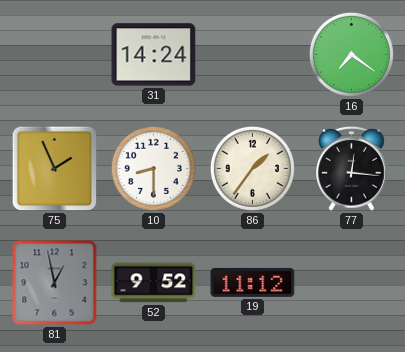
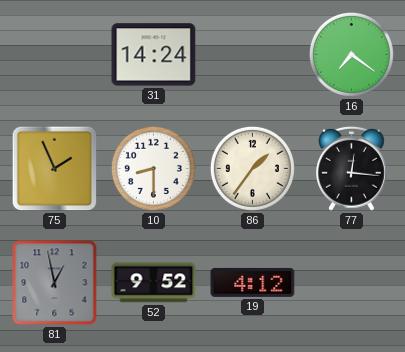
19: 11:12 -> 4:12 (253, 282)
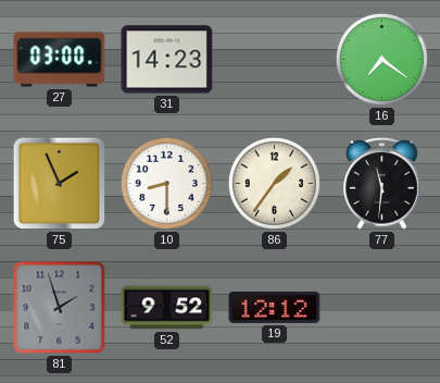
27: none -> 03:00 (60, 60)
31: 14:24 -> 14:23 (167, 60)
77: 12:16 -> 11:31 (382, 183)
81: 12:58 -> 1:57 (60, 308)
19: 4:12 -> 12:12 (275, 307)
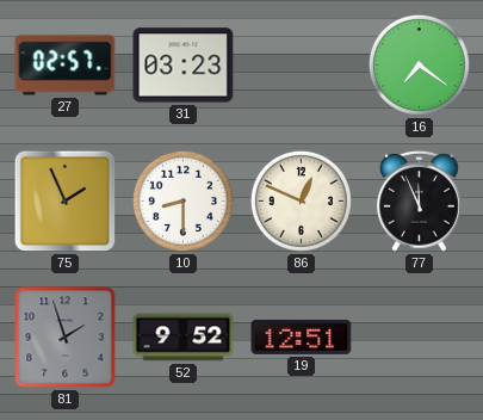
27: 03:00 -> 02:57 (66, 66)
31: 14:23 -> 03:23 (184, 66)
86: 1:36 -> 12:49 (301, 200)
77: 11:31 -> 11:56 (420, 200)
19: 12:12 -> 12:51 (302, 336)
